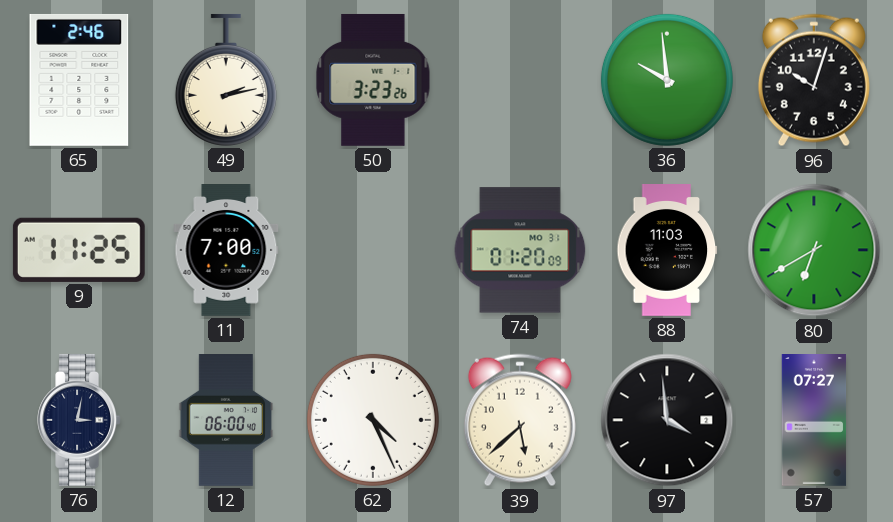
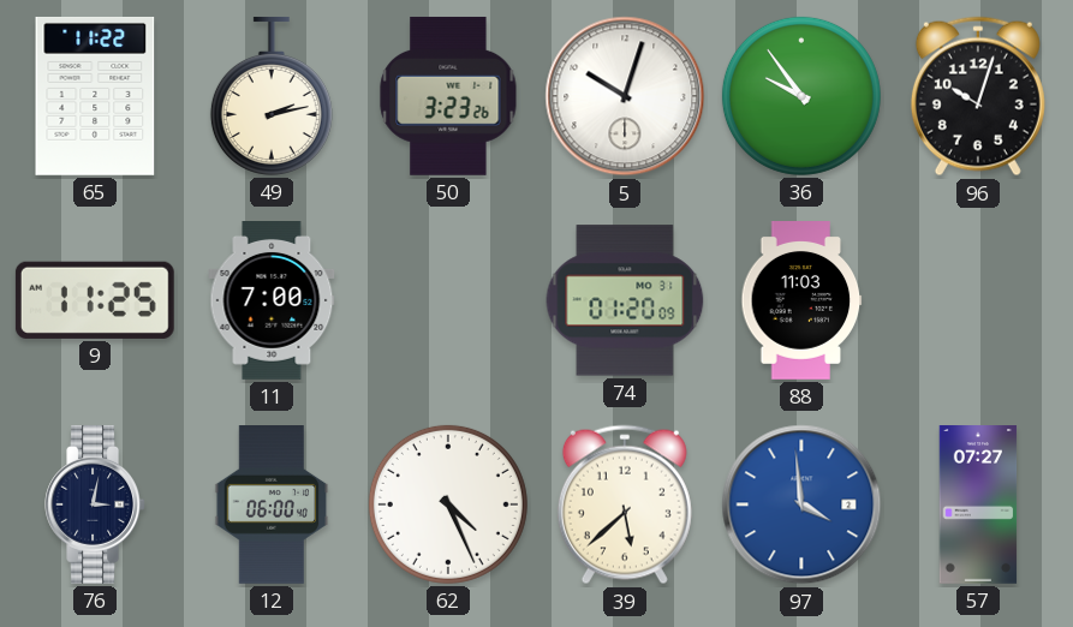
65: 2:46 -> 11:22 (95, 96)
5: none -> 10:03 (625, 96)
36: 9:59 -> 9:54 (801, 96)
80: 6:40 -> none (814, 250)
97 dial: black -> blue (801, 504)
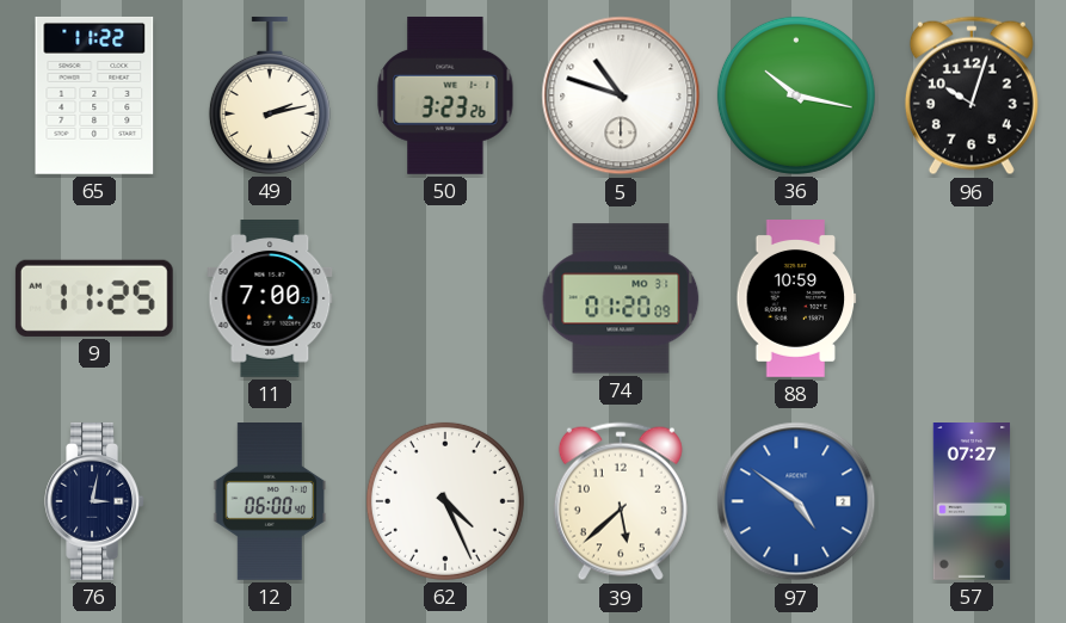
5: 10:03 -> 10:48 (621, 95)
36: 9:54 -> 10:17 (796, 95)
88: 11:03 -> 10:59 (796, 300)
97: 3:59 -> 4:51 (796, 501)
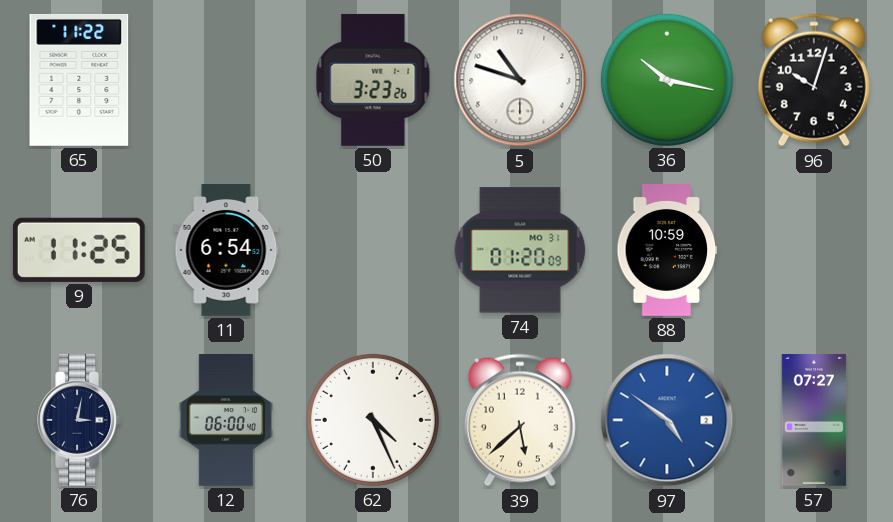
49: 2:13 -> none (270, 95)
11: 7:00 -> 6:54 (226, 251)
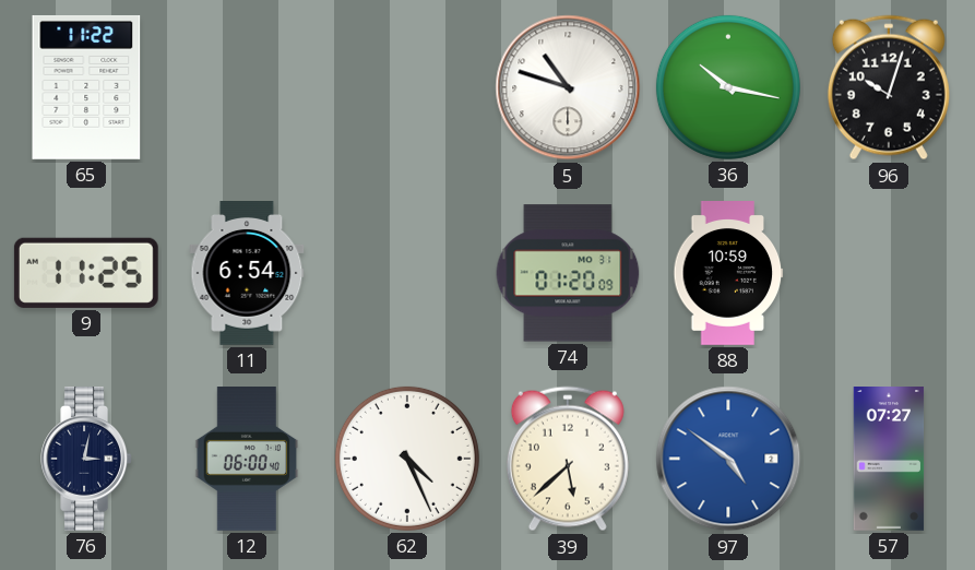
50: 3:23 -> none (373, 80)
